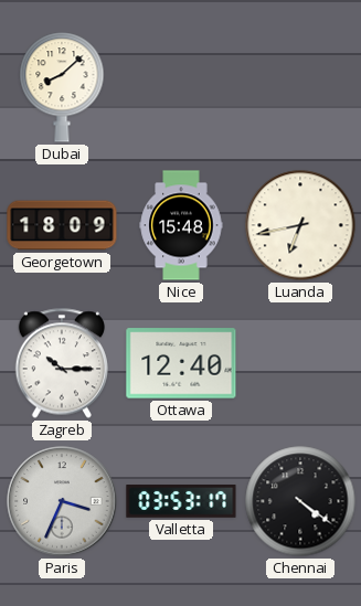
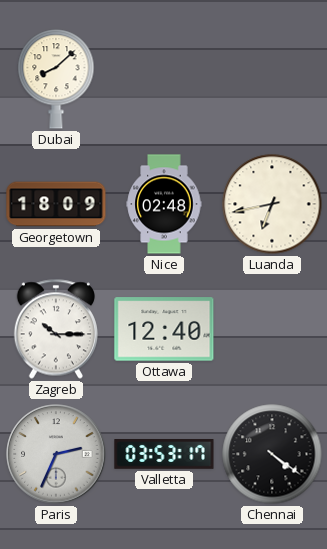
Nice: 15:48 -> 02:48 (164, 204)
Paris: 3:34 -> 2:34 (56, 454)
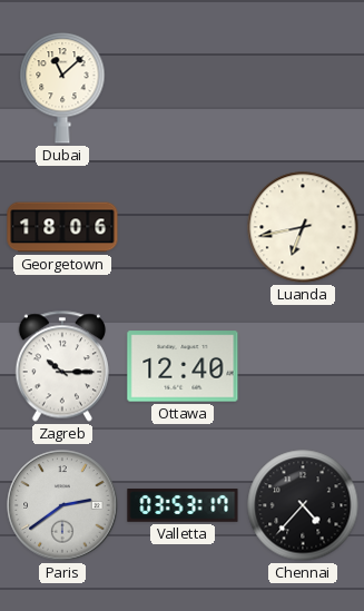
Dubai: 8:08 -> 11:08 (62, 88)
Georgetown: 18:09 -> 18:06 (62, 227)
Nice: 02:48 -> none (164, 204)
Paris: 2:34 -> 2:39 (62, 505)
Chennai: 4:21 -> 4:37 (303, 505)
